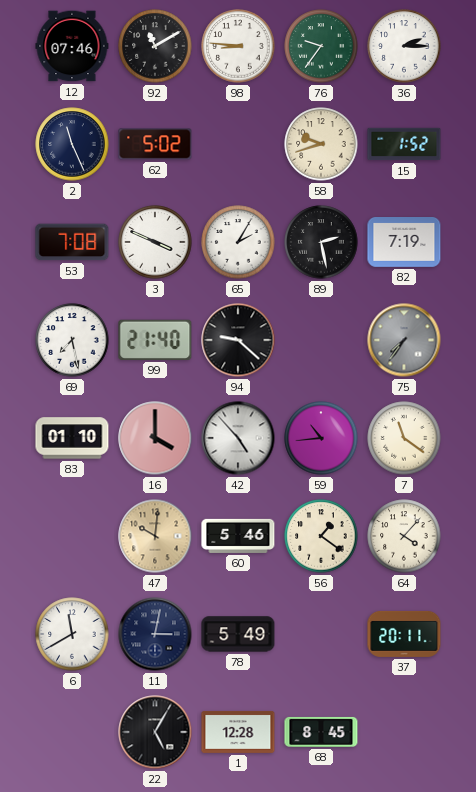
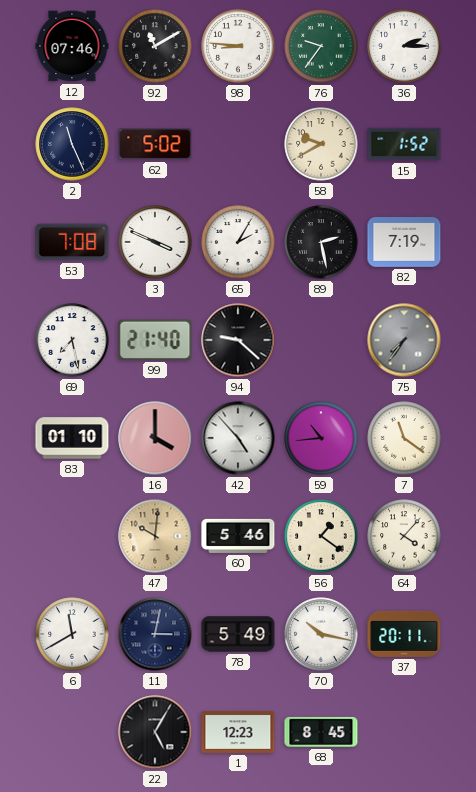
58: 9:42 -> 9:40 (321, 144)
70: none -> 10:17 (321, 634)
1: 12:28 -> 12:23 (238, 732)
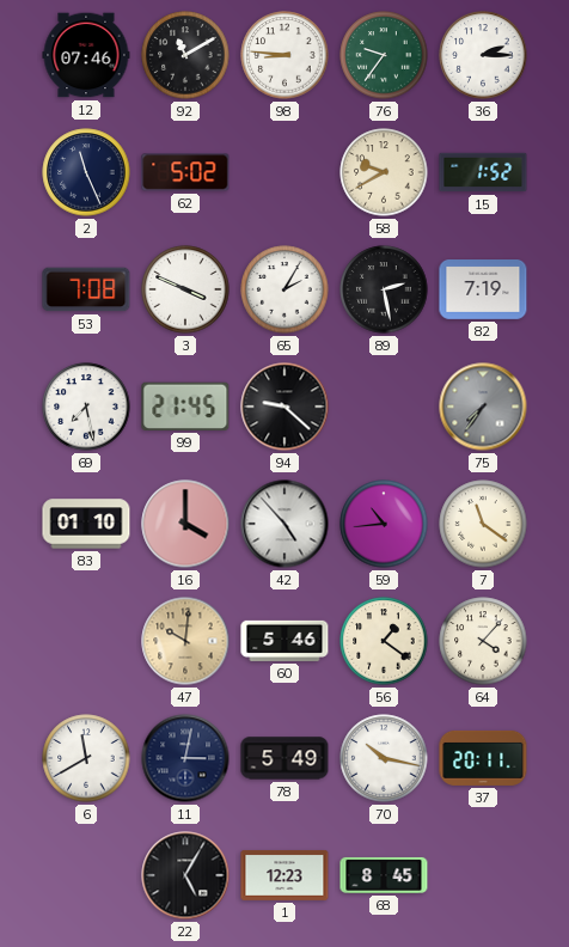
99: 21:40 -> 21:45 (185, 407)
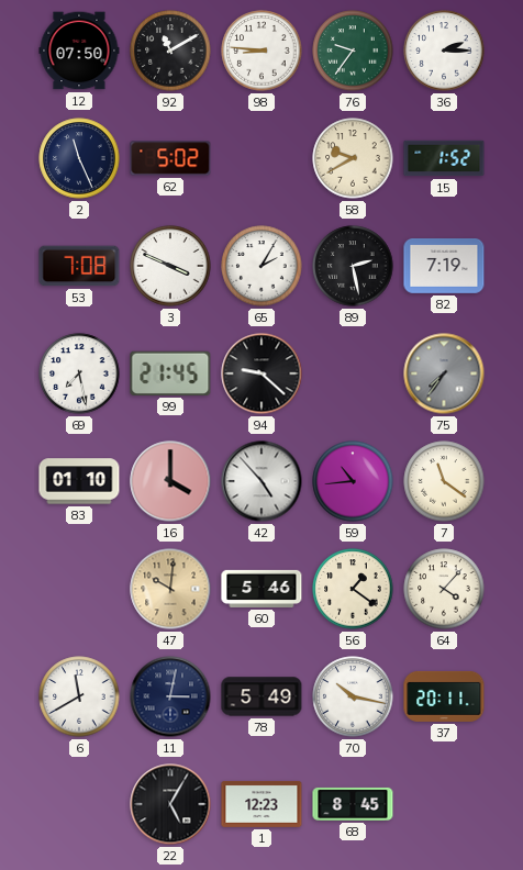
12: 07:46 -> 07:50 (79, 51)
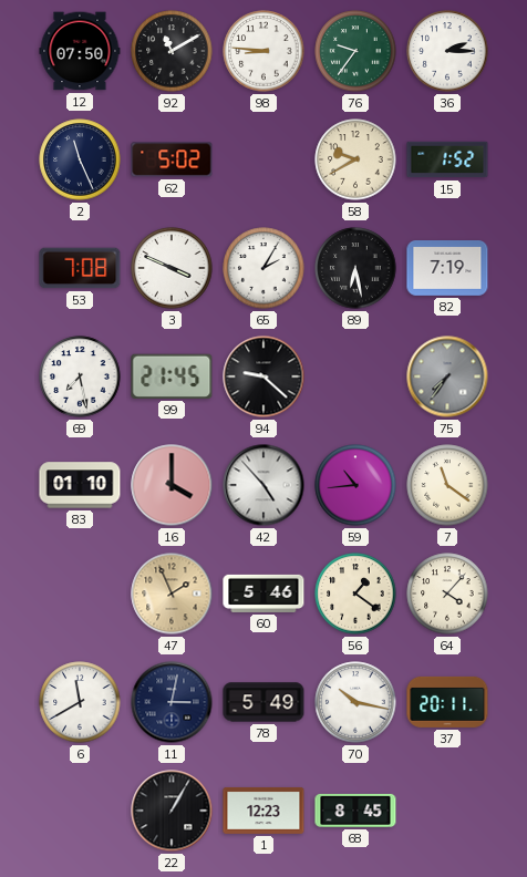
89: 2:28 -> 6:28 (355, 268)
47: 10:01 -> 1:56 (172, 594)
22: 5:05 -> 1:05 (172, 811)
